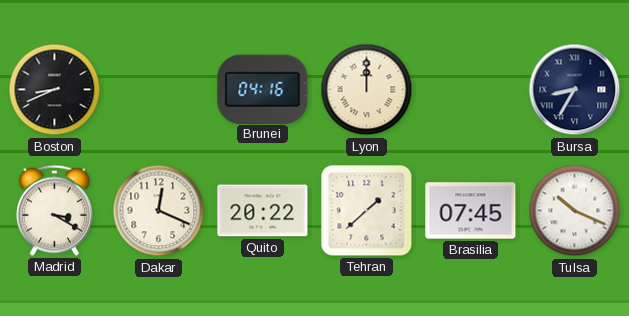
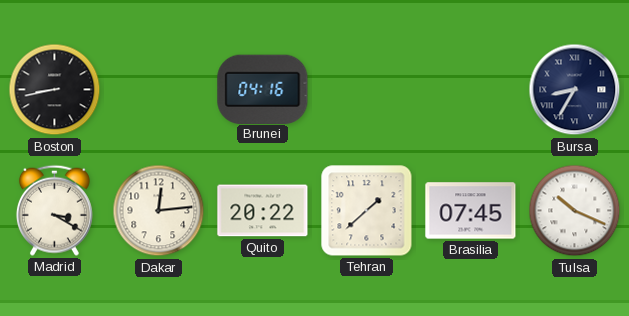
Boston: 8:41 -> 8:43 (55, 90)
Lyon: 12:00 -> none (367, 90)
Dakar: 12:19 -> 12:14 (159, 211)
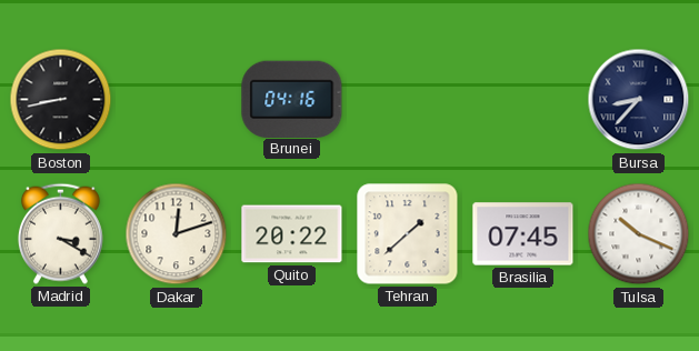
Bursa: 8:35 -> 8:37 (639, 100)
Dakar: 12:14 -> 12:12 (177, 234)
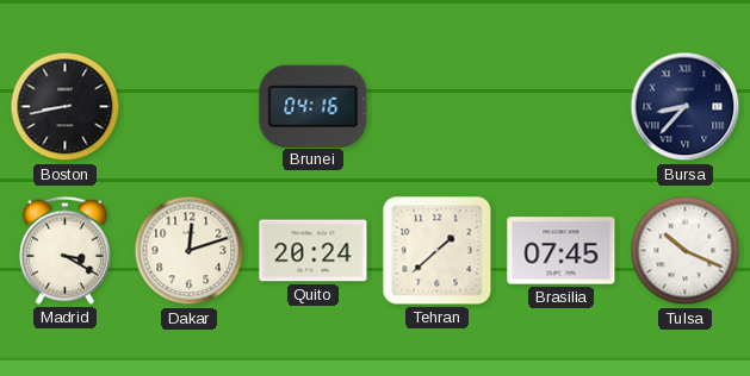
Quito: 20:22 -> 20:24 (314, 251)
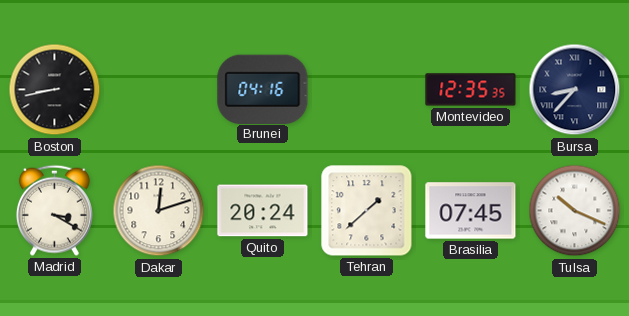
Montevideo: none -> 12:35 (471, 90)
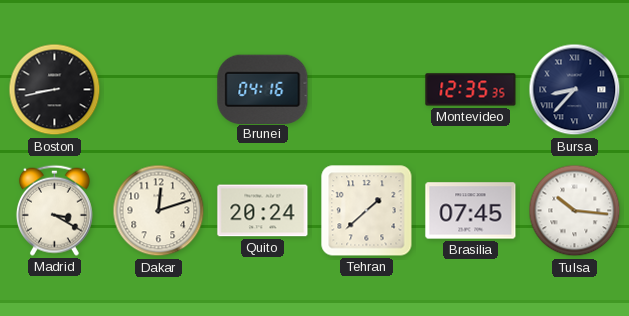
Tulsa: 10:19 -> 10:16 (575, 211)
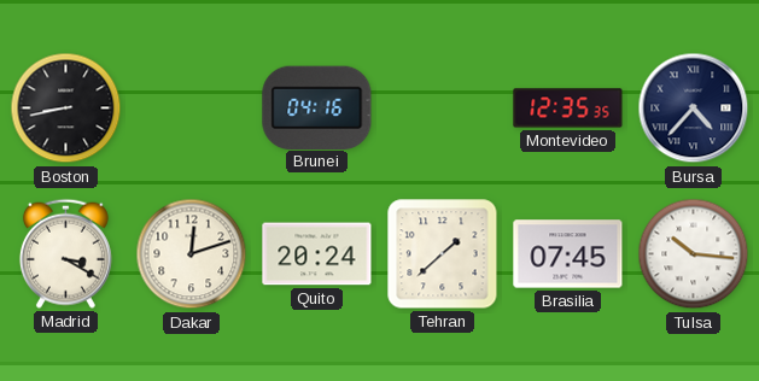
Bursa: 8:37 -> 4:37 (694, 109)
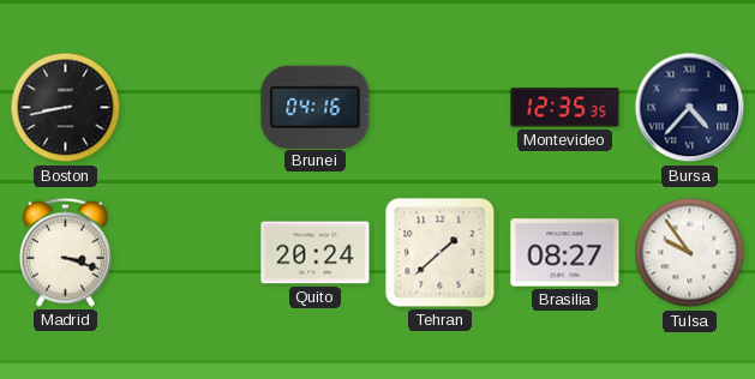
Madrid: 3:20 -> 3:18 (65, 252)
Dakar: 12:12 -> none (192, 254)
Brasilia: 07:45 -> 08:27 (565, 253)
Tulsa: 10:16 -> 9:54 (690, 253)
